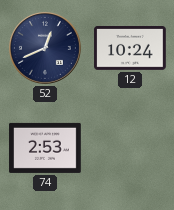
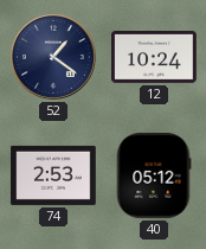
52: 12:41 -> 1:21 (53, 57)
40: none -> 05:12 (154, 177)
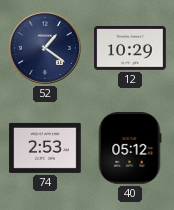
12: 10:24 -> 10:29 (130, 49)
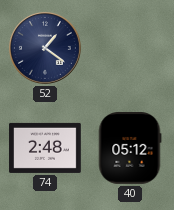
12: 10:29 -> none (130, 49)
74: 2:53 -> 2:48 (45, 148)
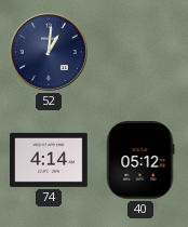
52: 1:21 -> 1:01 (49, 52)
74: 2:48 -> 4:14 (49, 160)
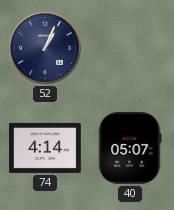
52: 1:01 -> 1:04 (45, 48)
40: 05:12 -> 05:07 (130, 149)
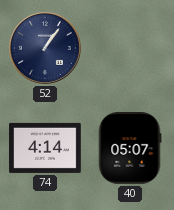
52: 1:04 -> 1:06 (45, 48)
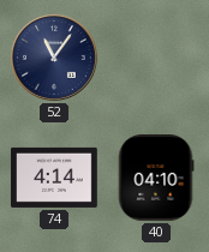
52: 1:06 -> 11:06 (54, 58)
40: 05:07 -> 04:10 (156, 179)
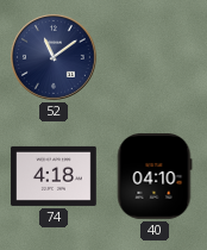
52: 11:06 -> 11:09 (54, 57)
74: 4:14 -> 4:18 (54, 176)
